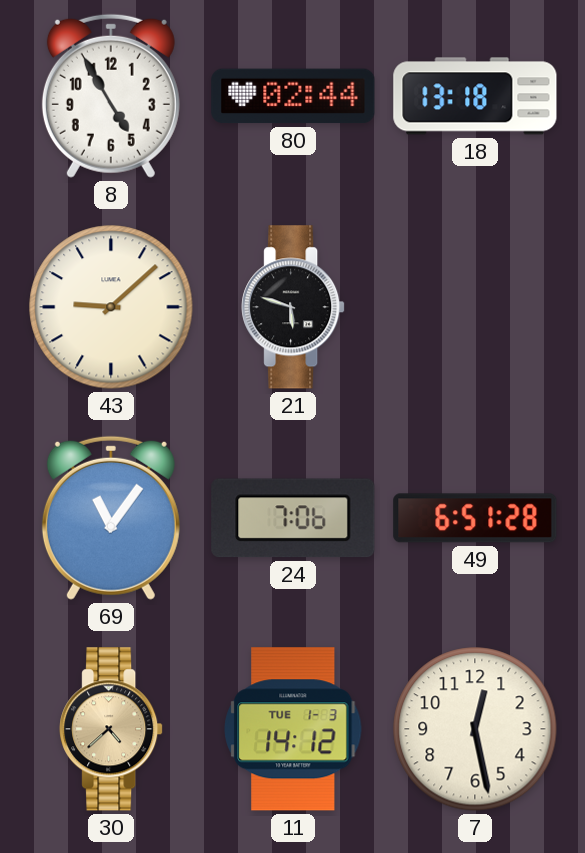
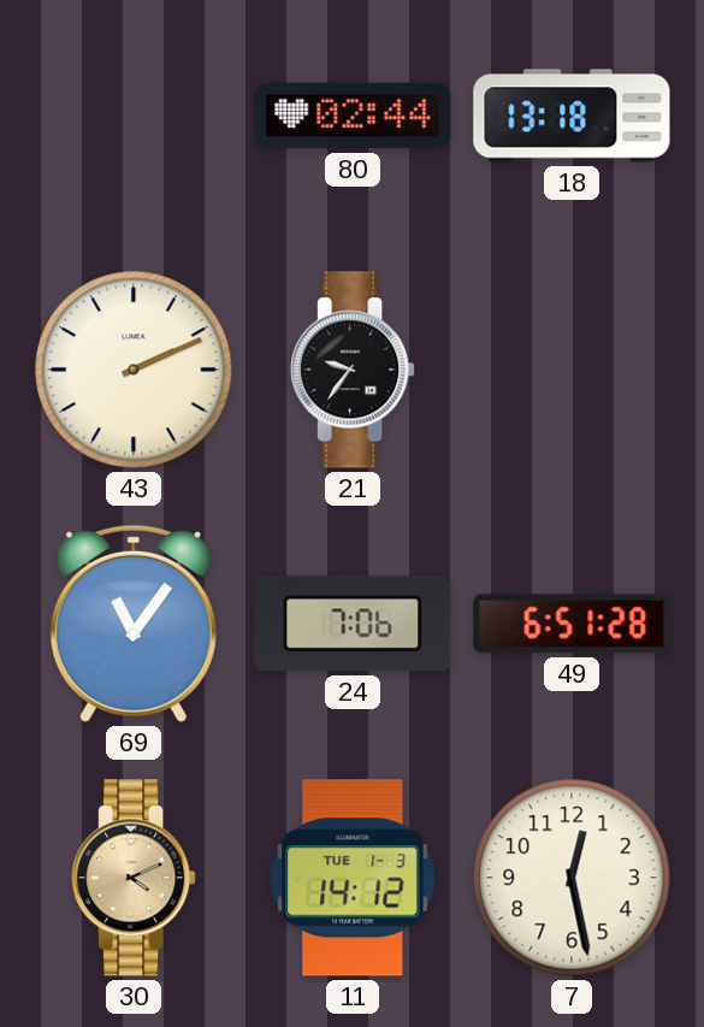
8: 4:55 -> none (111, 96)
43: 9:08 -> 2:11 (134, 370)
21: 5:48 -> 9:36 (353, 370)
30: 4:38 -> 4:11 (134, 878)
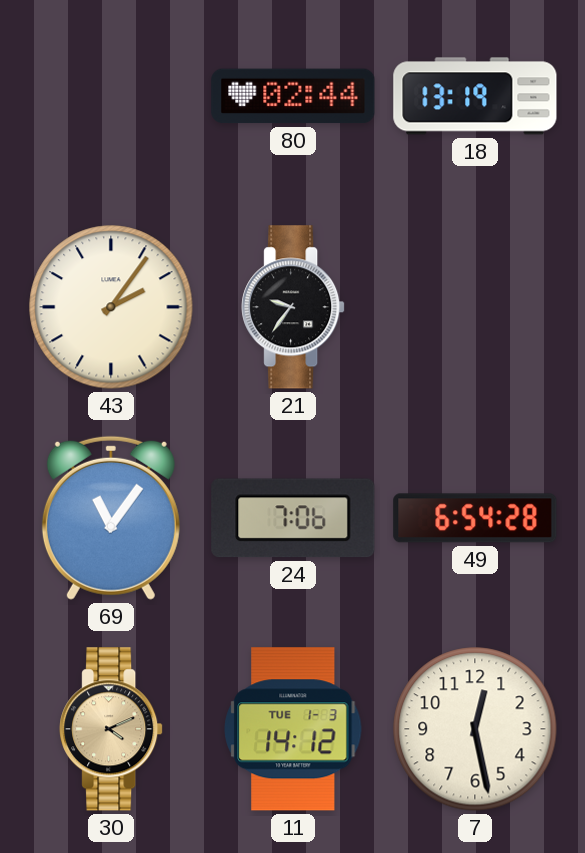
18: 13:18 -> 13:19 (475, 96)
43: 2:11 -> 2:06 (111, 307)
49: 6:51 -> 6:54 (475, 518)
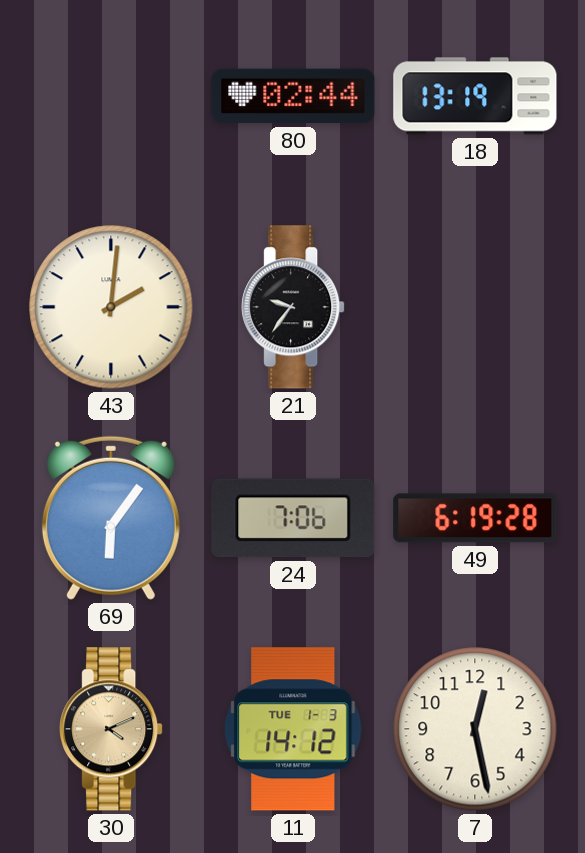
43: 2:06 -> 2:01 (111, 307)
69: 11:06 -> 6:06 (111, 518)
49: 6:54 -> 6:19 (475, 518)
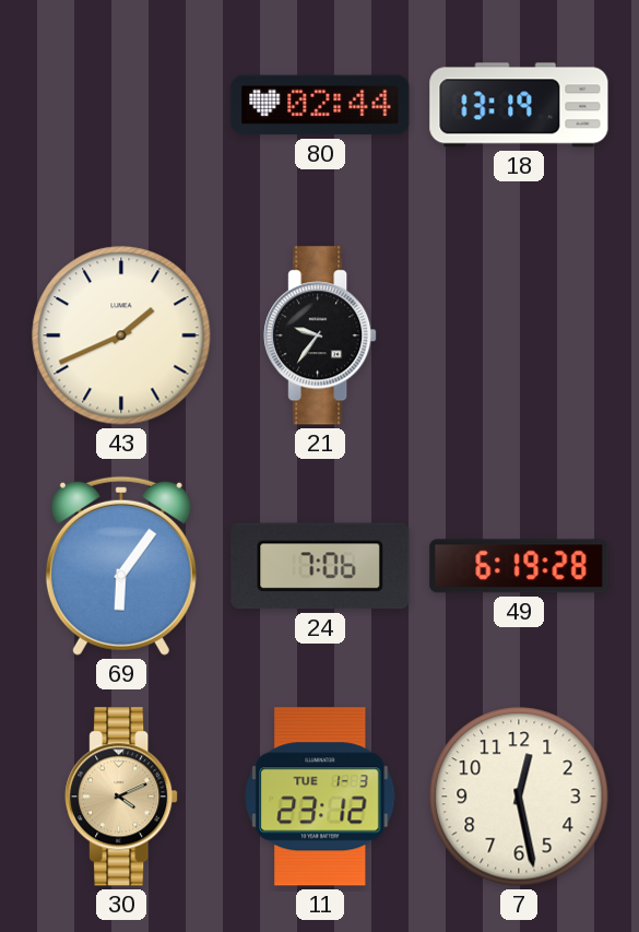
43: 2:01 -> 1:41 (121, 335)
11: 14:12 -> 23:12 (320, 797)
